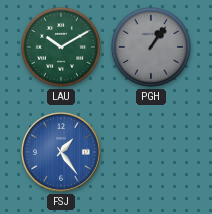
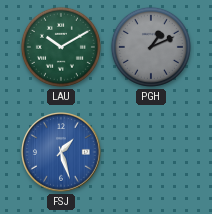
PGH: 1:06 -> 1:11 (151, 47)
FSJ: 1:24 -> 1:27 (61, 152)
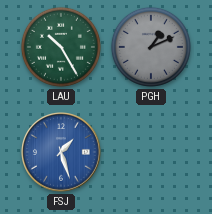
LAU: 10:10 -> 10:25 (61, 47)
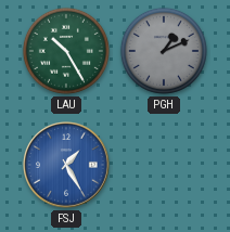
FSJ: 1:27 -> 1:25 (66, 165)
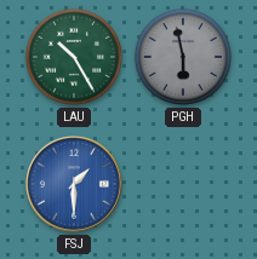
PGH: 1:11 -> 5:58 (183, 57)
FSJ: 1:25 -> 1:30 (74, 184)
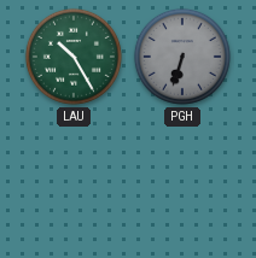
PGH: 5:58 -> 6:33 (182, 57)
FSJ: 1:30 -> none (74, 184)
